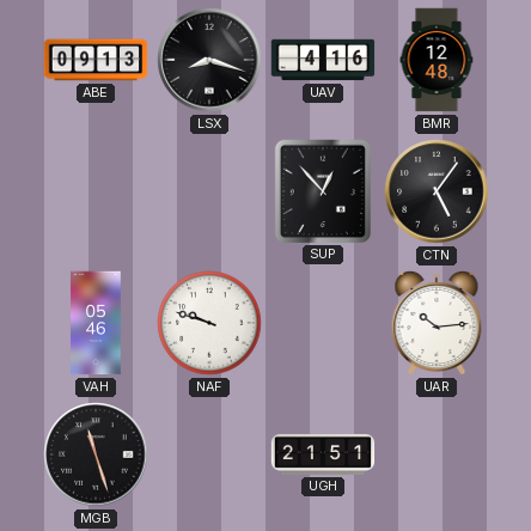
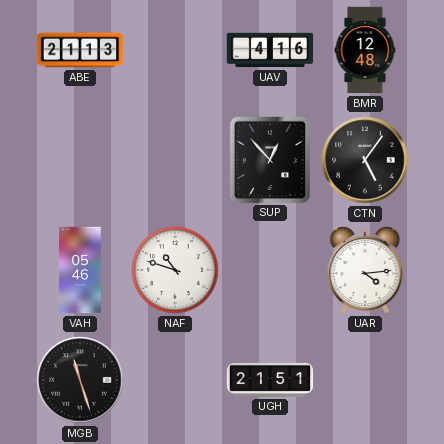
ABE: 09:13 -> 21:13 (80, 50)
LSX: 8:18 -> none (209, 60)
NAF: 9:48 -> 10:48 (175, 270)
UAR: 10:14 -> 4:14 (365, 270)
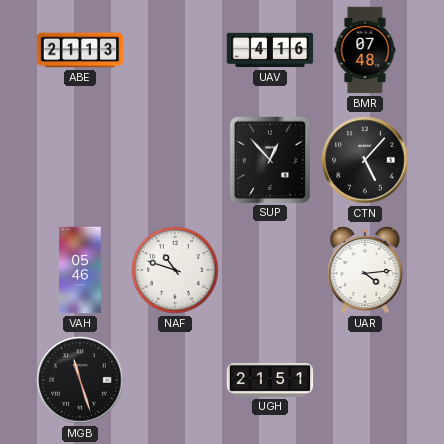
BMR: 12:48 -> 07:48 (365, 50)
CTN: 5:06 -> 5:07 (365, 160)
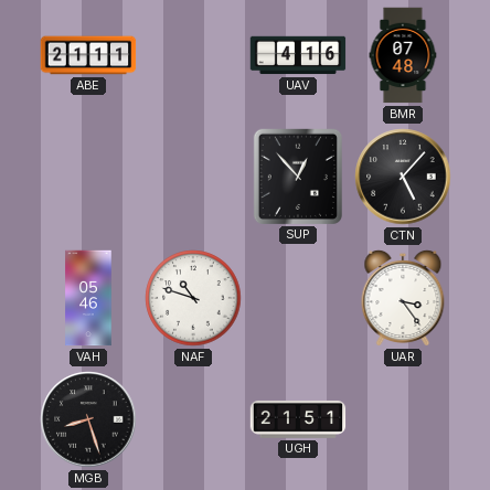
ABE: 21:13 -> 21:11 (88, 55)
UAR: 4:14 -> 3:24 (403, 298)
MGB: 11:27 -> 8:27 (88, 419)
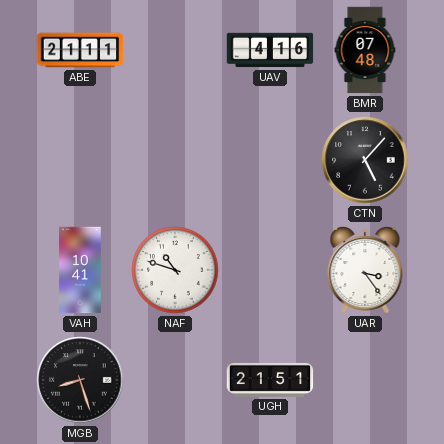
SUP: 12:53 -> none (297, 175)
VAH: 05:46 -> 10:41 (80, 270)
